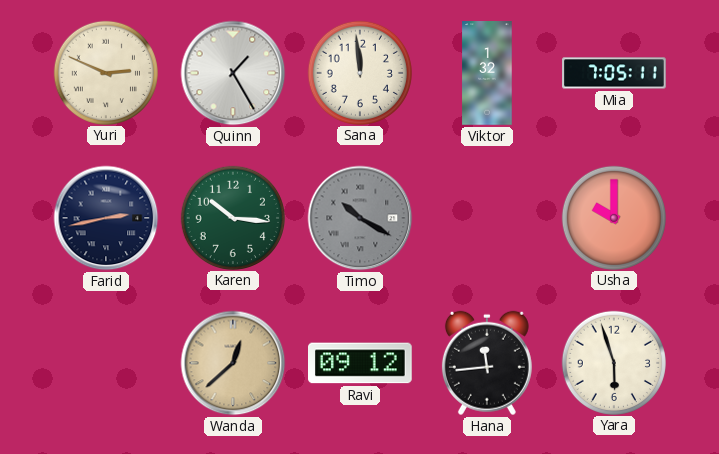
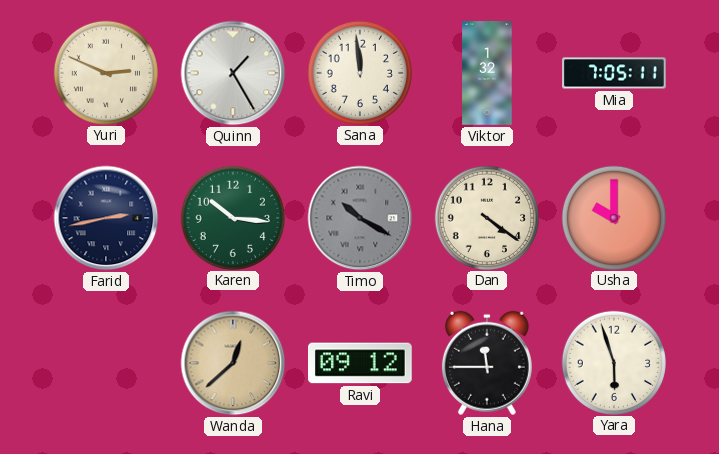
Dan: none -> 4:21 (486, 217)
Hana: 11:44 -> 11:45 (487, 363)
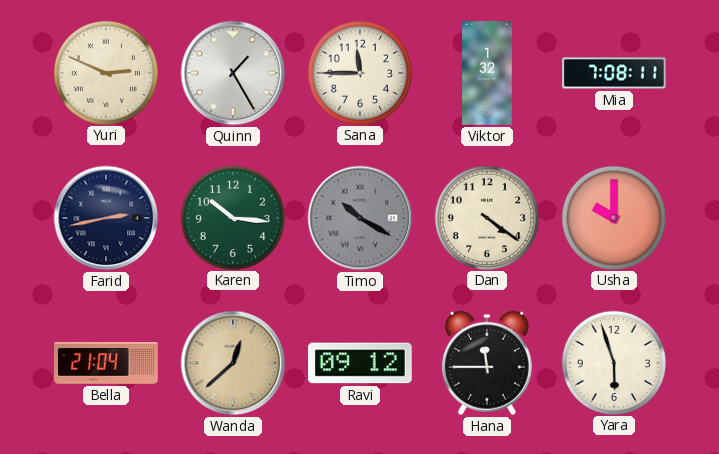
Sana: 11:59 -> 11:45 (359, 72)
Mia: 7:05 -> 7:08 (614, 73)
Bella: none -> 21:04 (106, 363)
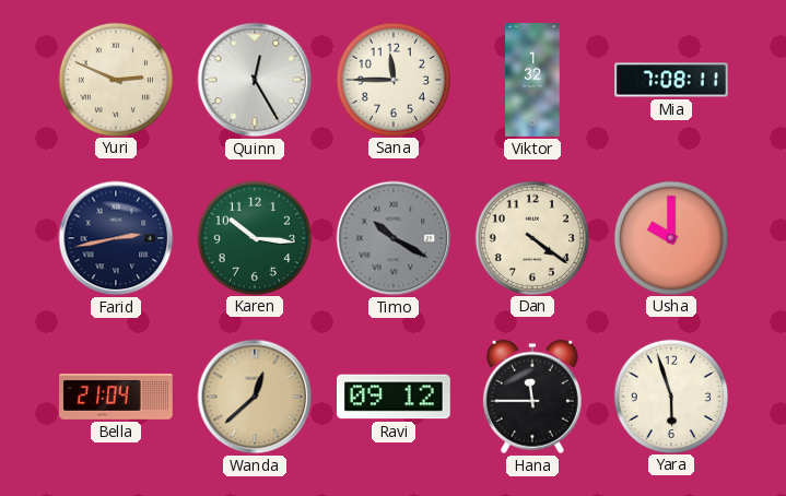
Quinn: 1:25 -> 12:25 (255, 80)
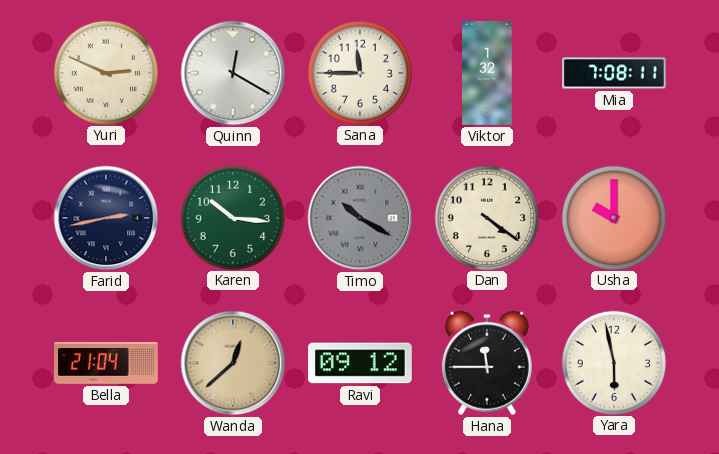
Quinn: 12:25 -> 12:20 (233, 73)
Yara: 5:57 -> 5:58 (613, 362)
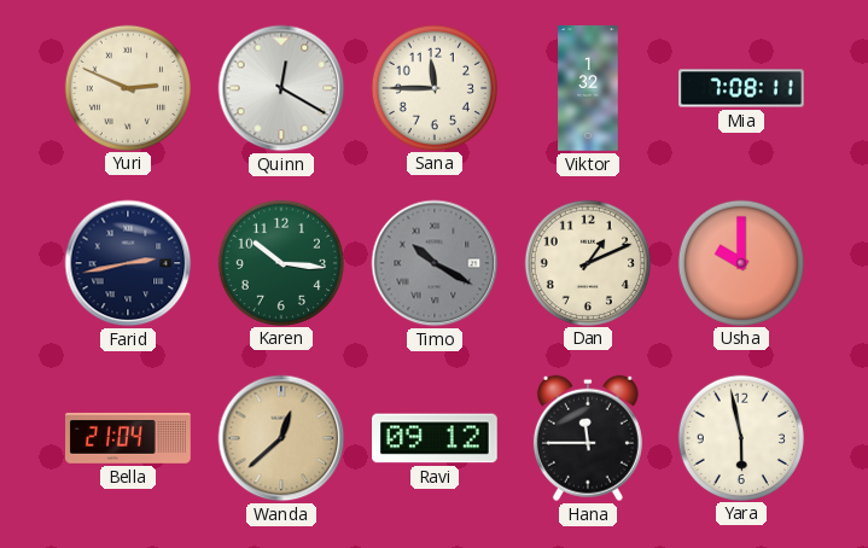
Dan: 4:21 -> 1:11 (587, 262)
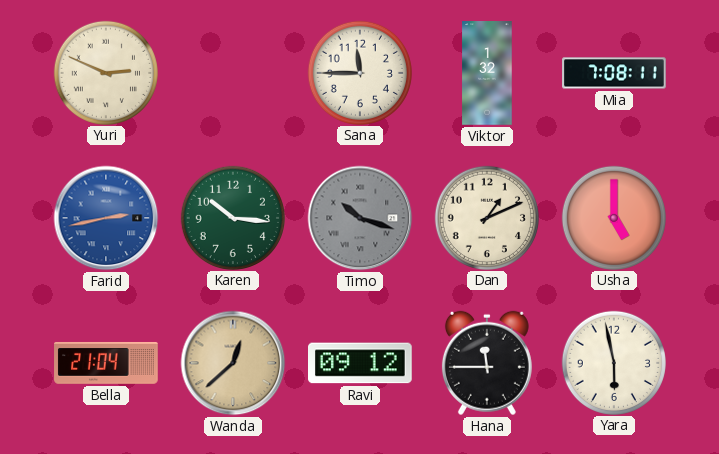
Quinn: 12:20 -> none (281, 88)
Farid dial: navy -> blue (106, 218)
Timo: 10:20 -> 10:18 (360, 218)
Usha: 10:00 -> 5:00 (613, 217)
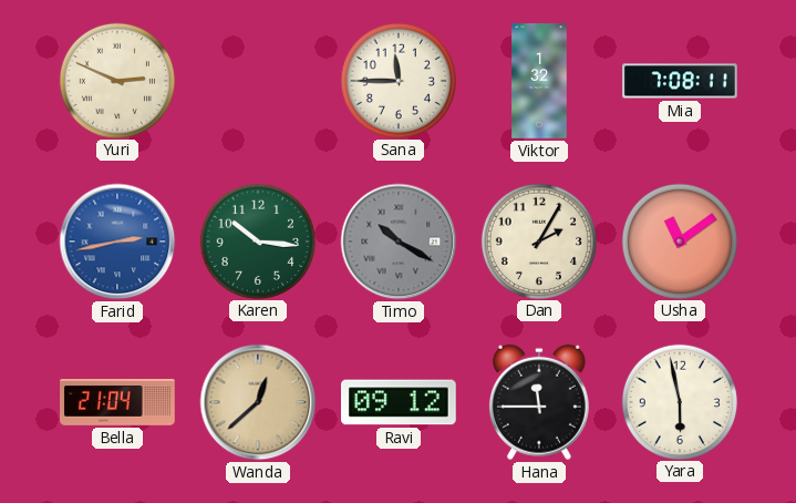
Timo: 10:18 -> 10:20 (399, 242)
Dan: 1:11 -> 2:05 (538, 240)
Usha: 5:00 -> 11:09 (679, 240)
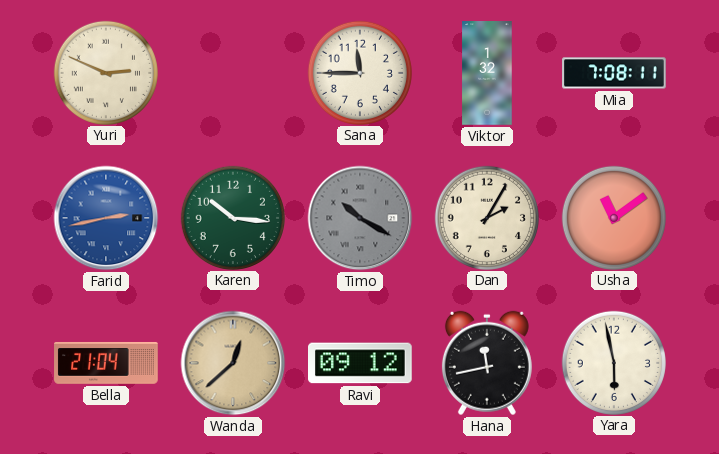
Hana: 11:45 -> 11:43 (487, 363)
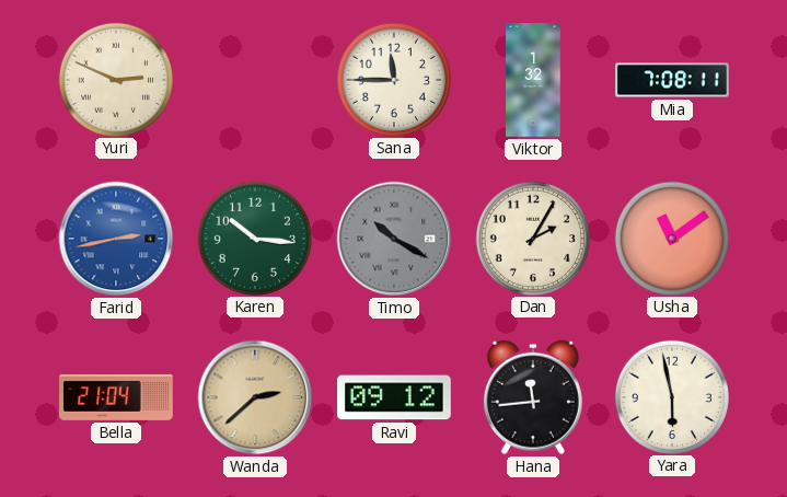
Wanda: 12:38 -> 2:38 (255, 397)
Hana: 11:43 -> 11:44 (533, 397)
